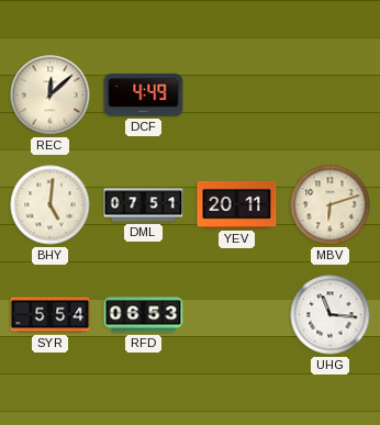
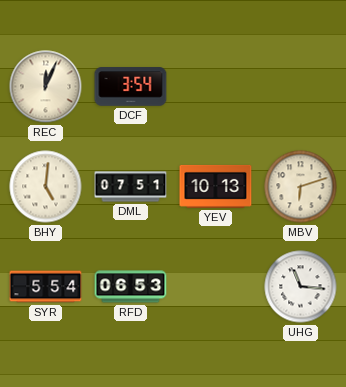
REC: 12:08 -> 12:04 (46, 87)
DCF: 4:49 -> 3:54 (131, 87)
YEV: 20:11 -> 10:13 (216, 186)
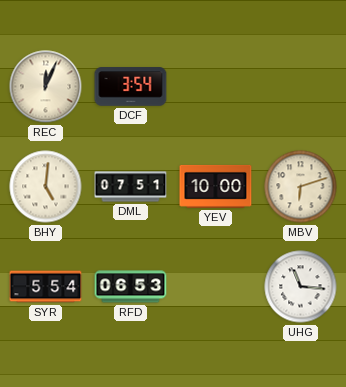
YEV: 10:13 -> 10:00 (216, 186)
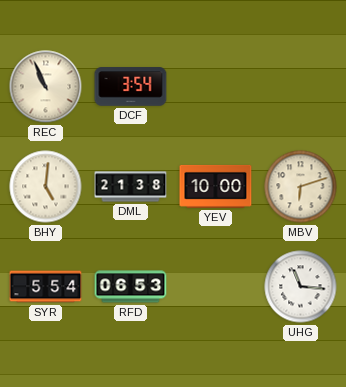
REC: 12:04 -> 10:56 (46, 87)
DML: 07:51 -> 21:38 (131, 187)
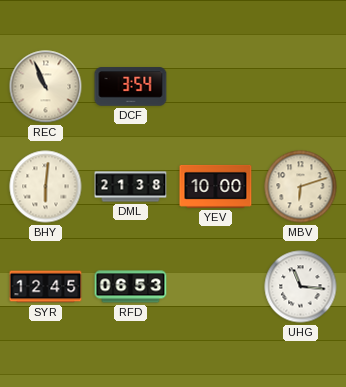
BHY: 5:01 -> 6:01 (46, 187)
SYR: 5:54 -> 12:45 (46, 287)
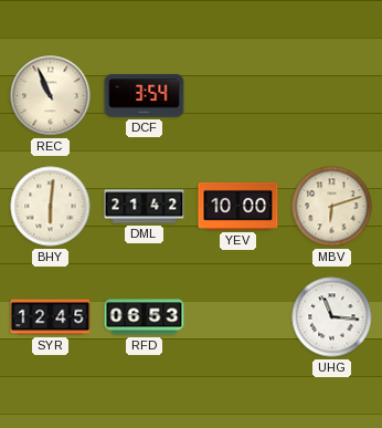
DML: 21:38 -> 21:42 (145, 207)
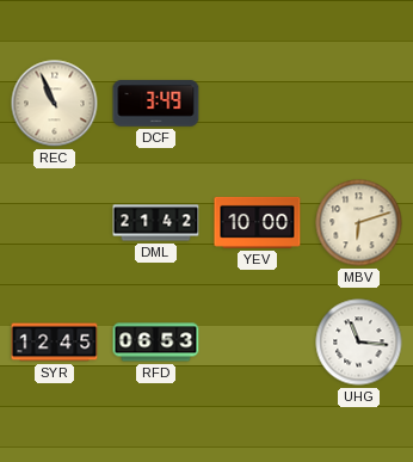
DCF: 3:54 -> 3:49 (156, 104)
BHY: 6:01 -> none (51, 207)
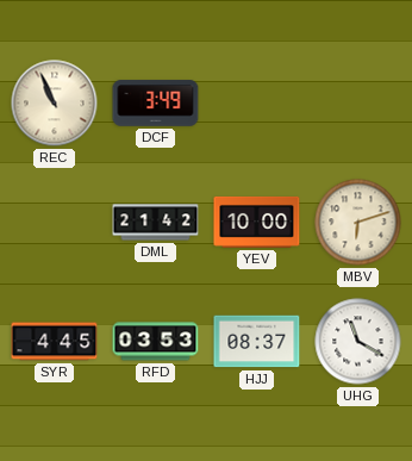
SYR: 12:45 -> 4:45 (55, 342)
RFD: 06:53 -> 03:53 (156, 342)
HJJ: none -> 08:37 (257, 342)
UHG: 11:16 -> 11:20 (358, 342)
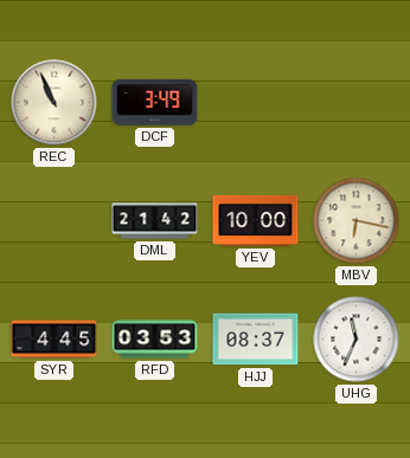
MBV: 6:12 -> 6:17 (357, 221)
UHG: 11:20 -> 11:34 (357, 340)
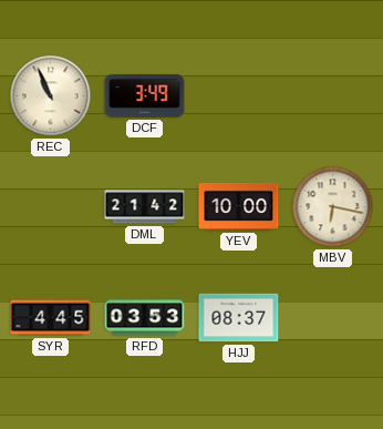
UHG: 11:34 -> none (357, 340)
